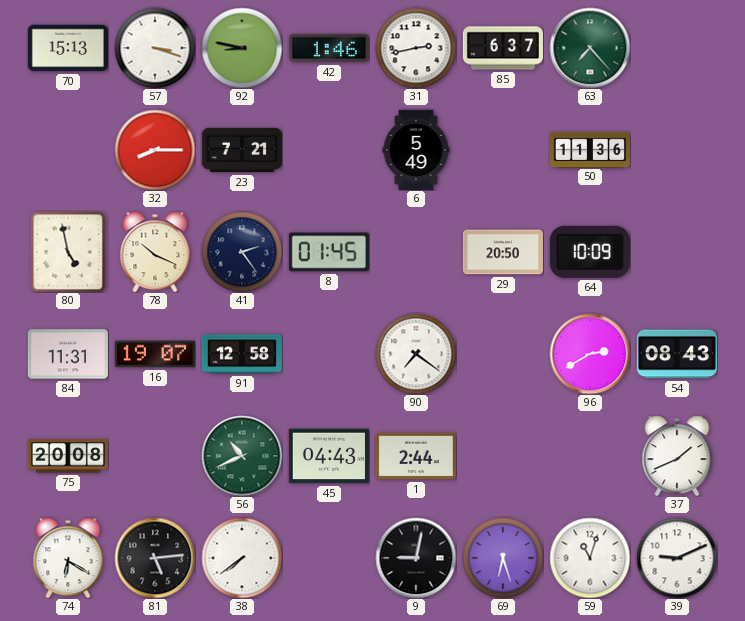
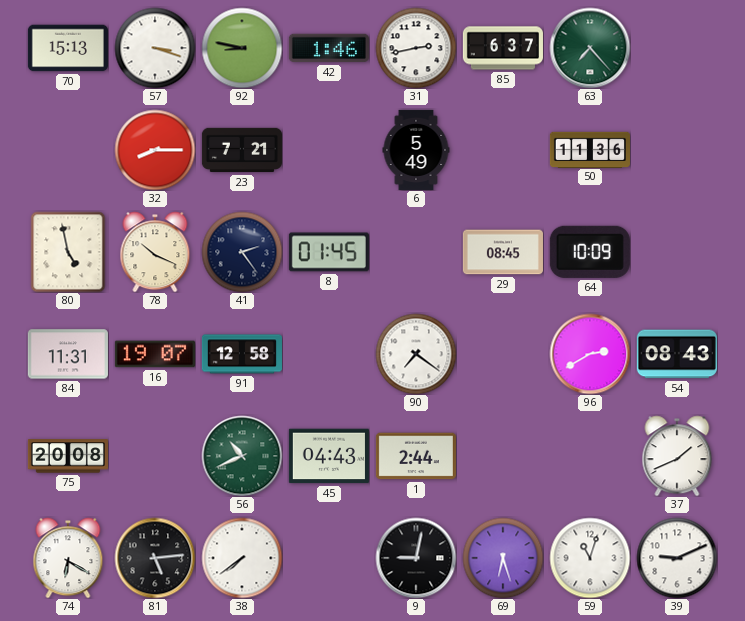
29: 20:50 -> 08:45 (503, 252)
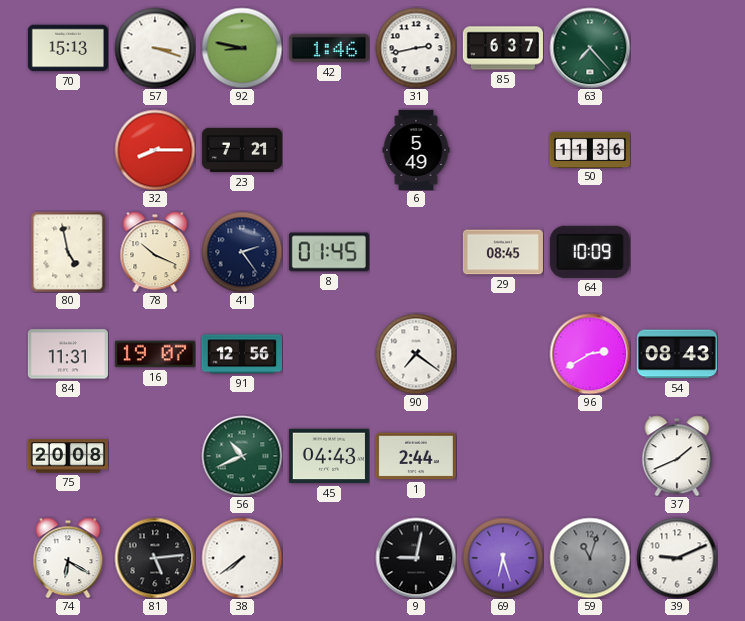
91: 12:58 -> 12:56 (242, 354)
59 dial: white -> grey (590, 558)
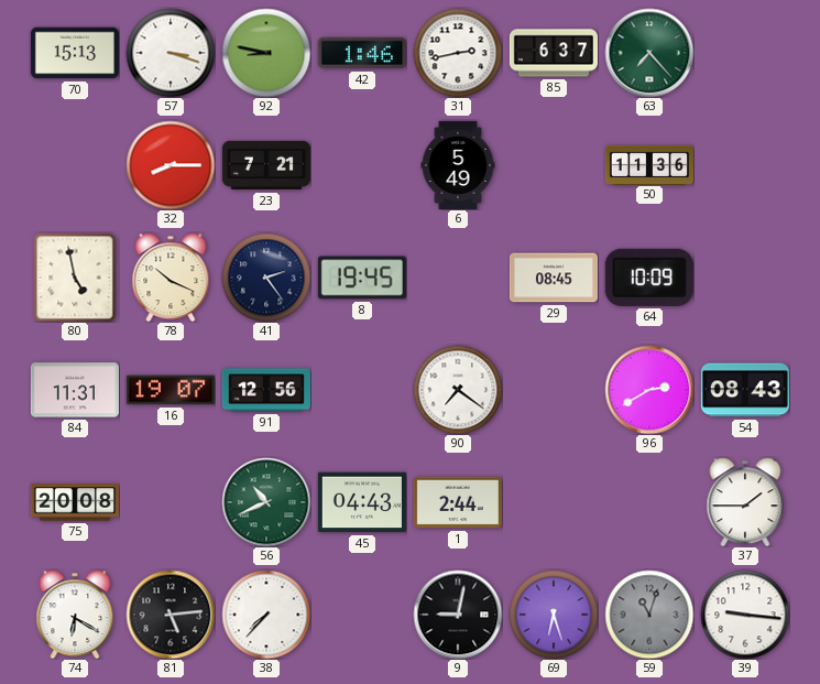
8: 01:45 -> 19:45 (362, 278)
37: 1:41 -> 1:45 (745, 502)
38: 7:39 -> 7:37 (266, 615)
39: 9:11 -> 9:16 (745, 615)
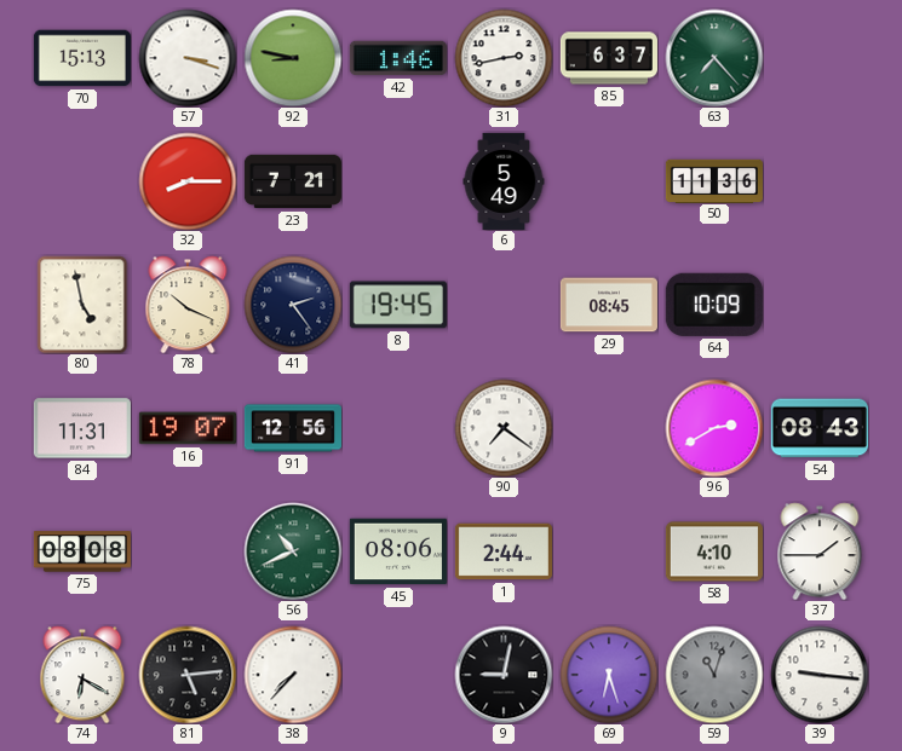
75: 20:08 -> 08:08 (82, 551)
45: 04:43 -> 08:06 (398, 551)
58: none -> 4:10 (714, 551)
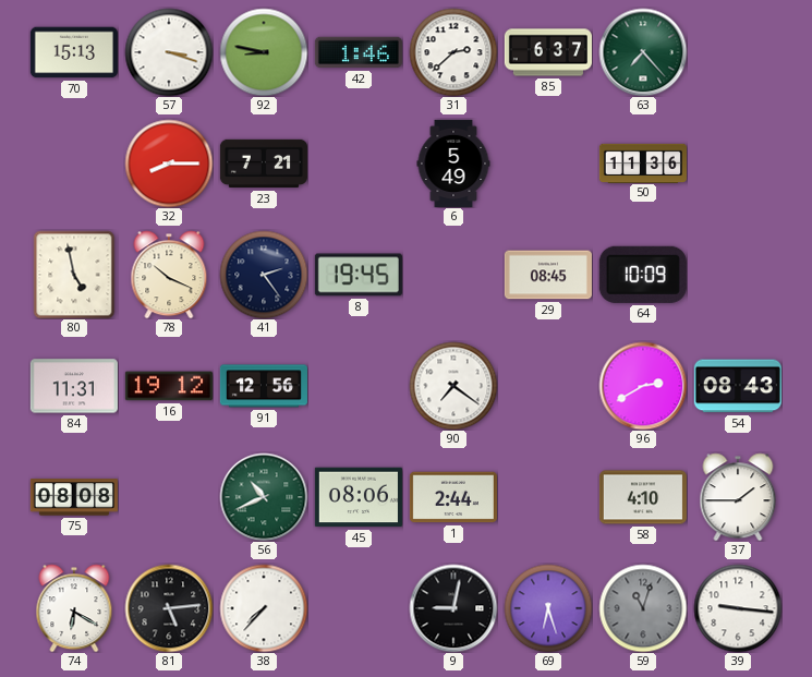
31: 2:43 -> 2:38 (453, 52)
16: 19:07 -> 19:12 (169, 386)
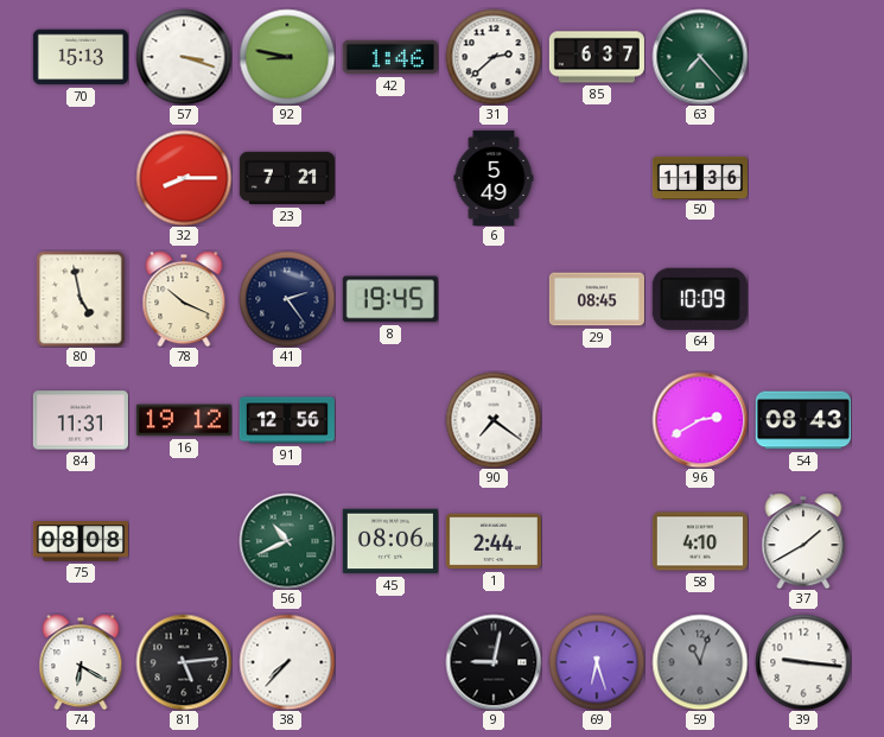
37: 1:45 -> 1:40 (803, 541)
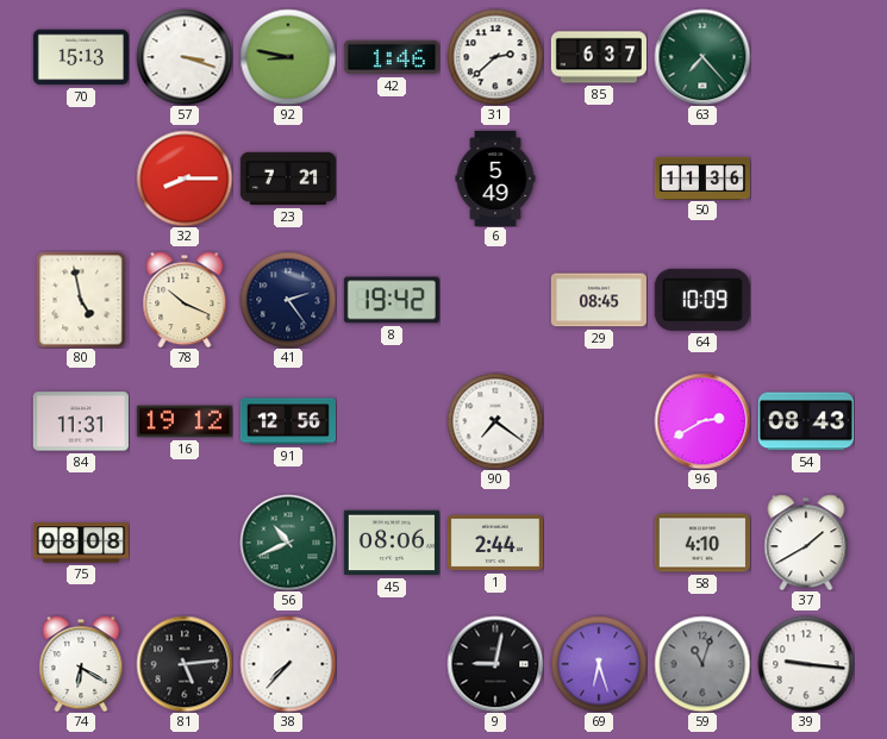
8: 19:45 -> 19:42 (392, 300)
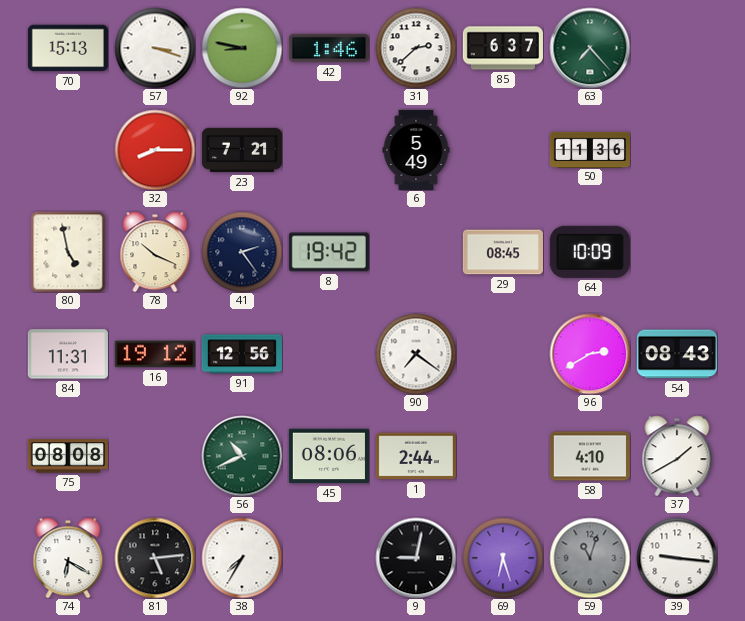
38: 7:37 -> 7:35 (242, 558)
